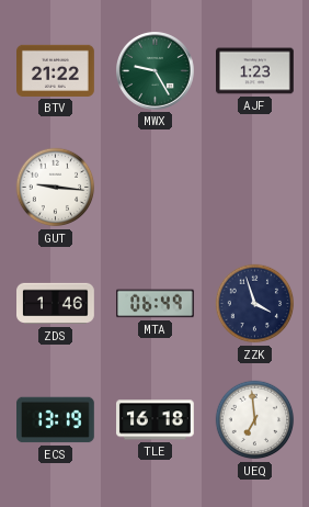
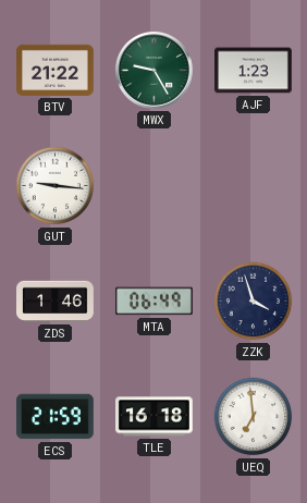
ECS: 13:19 -> 21:59 (56, 417)
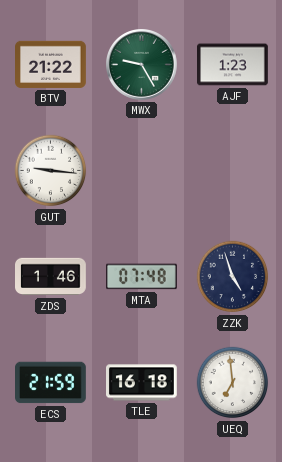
MTA: 06:49 -> 07:48 (142, 277)
ZZK: 3:57 -> 4:57 (233, 277)
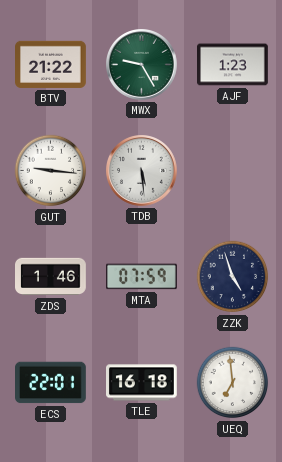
TDB: none -> 5:29 (142, 171)
MTA: 07:48 -> 07:59 (142, 277)
ECS: 21:59 -> 22:01 (51, 383)
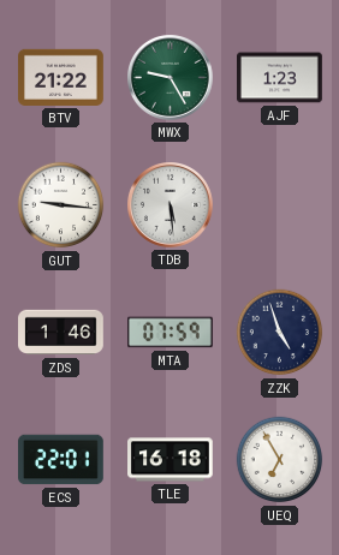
UEQ: 6:59 -> 6:55 (280, 460)
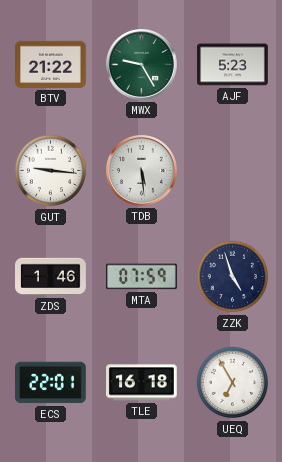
AJF: 1:23 -> 5:23 (233, 65)
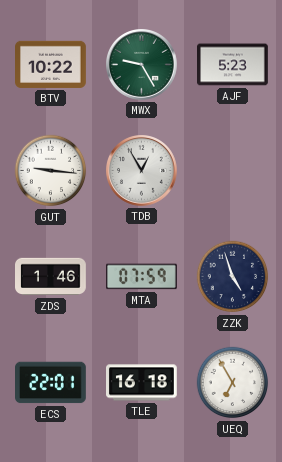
BTV: 21:22 -> 10:22 (51, 64)
TDB: 5:29 -> 12:55 (142, 171)
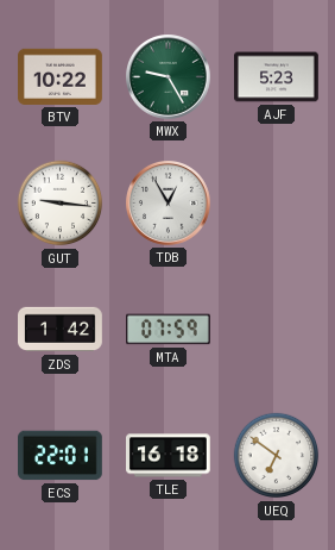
ZDS: 1:46 -> 1:42 (61, 330)
ZZK: 4:57 -> none (233, 277)
UEQ: 6:55 -> 6:51 (277, 456)
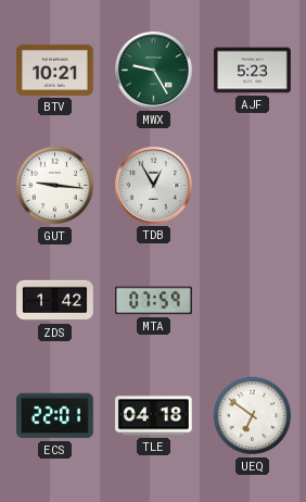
BTV: 10:22 -> 10:21 (55, 70)
TLE: 16:18 -> 04:18 (154, 416)
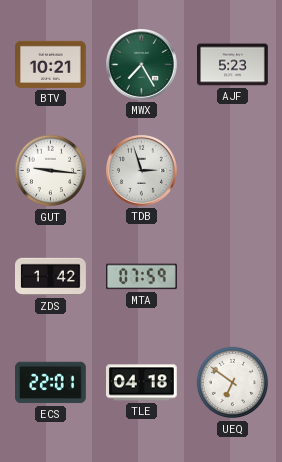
MWX: 9:25 -> 7:25 (142, 65)
TDB: 12:55 -> 2:57 (142, 171)
